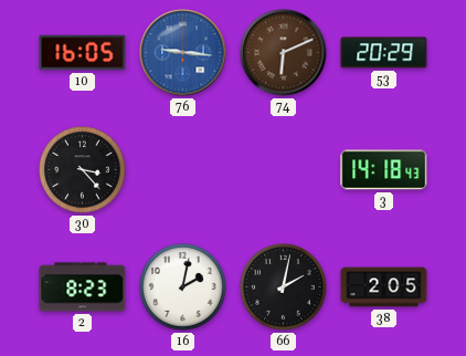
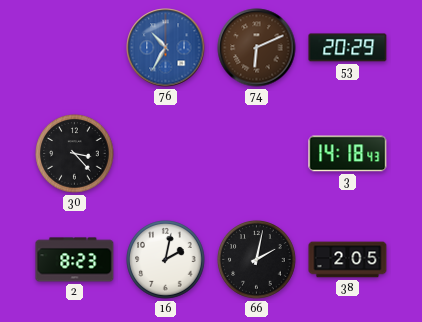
10: 16:05 -> none (83, 53)
76: 9:16 -> 10:35 (166, 48)
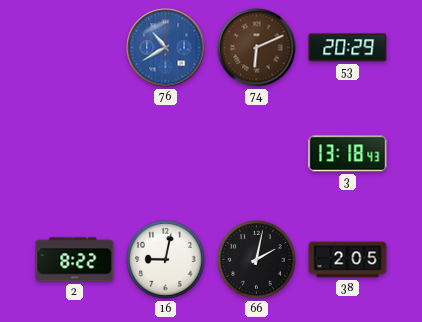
76: 10:35 -> 10:40 (166, 48)
30: 3:23 -> none (75, 154)
3: 14:18 -> 13:18 (348, 154)
2: 8:23 -> 8:22 (75, 260)
16: 2:02 -> 9:02 (166, 260)
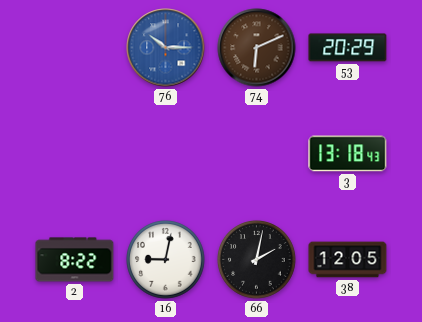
76: 10:40 -> 10:15 (166, 48)
38: 2:05 -> 12:05 (348, 260)
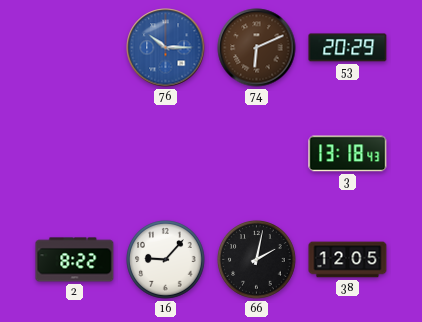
16: 9:02 -> 9:07 (166, 260)
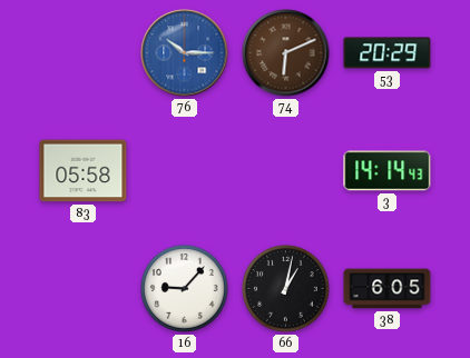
83: none -> 05:58 (84, 171)
3: 13:18 -> 14:14 (388, 171)
2: 8:22 -> none (75, 260)
66: 2:02 -> 1:02 (286, 289)
38: 12:05 -> 6:05 (388, 289)
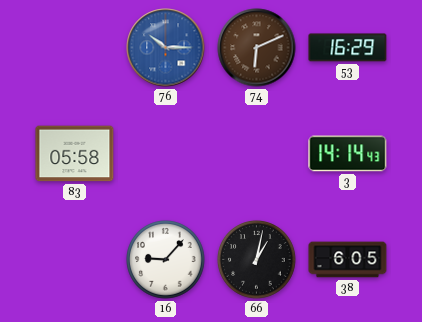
53: 20:29 -> 16:29 (348, 48)
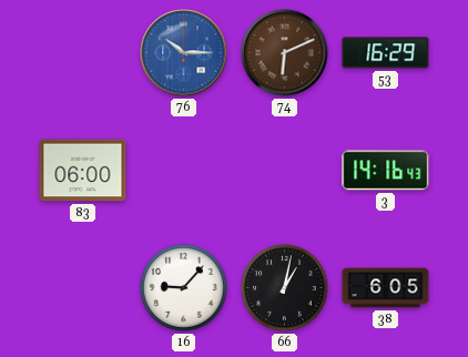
83: 05:58 -> 06:00 (83, 171)
3: 14:14 -> 14:16 (386, 171)
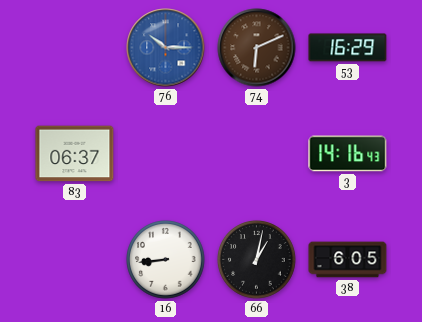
83: 06:00 -> 06:37 (75, 154)
16: 9:07 -> 8:44 (166, 260)
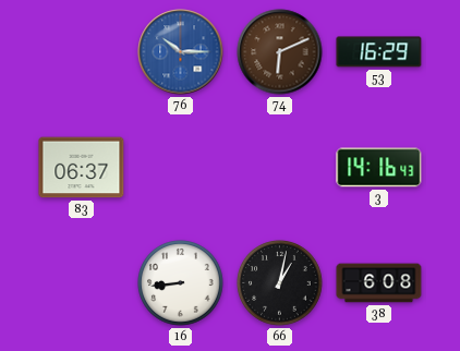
38: 6:05 -> 6:08 (379, 283)
